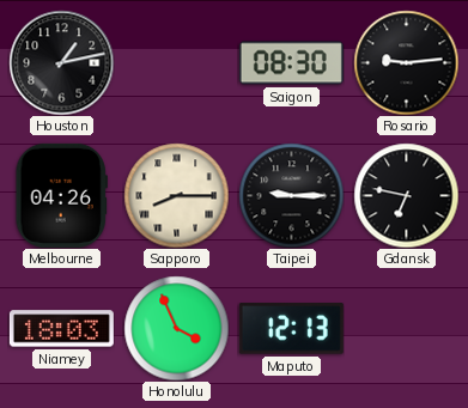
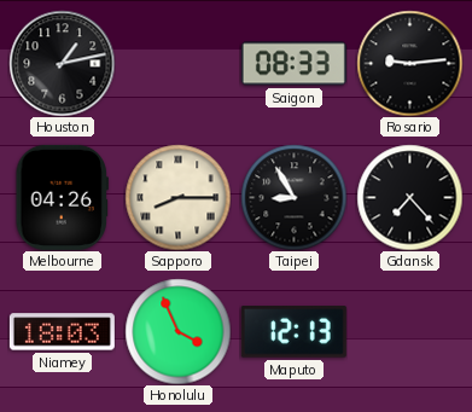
Saigon: 08:30 -> 08:33 (293, 64)
Taipei: 9:15 -> 8:55 (293, 197)
Gdansk: 6:47 -> 7:23 (409, 197)
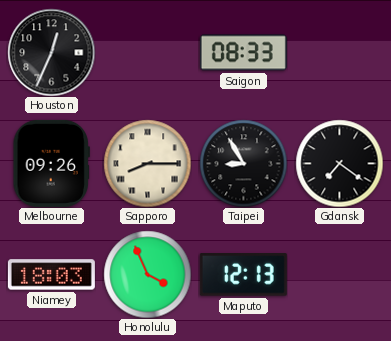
Houston: 1:13 -> 12:34 (51, 52)
Rosario: 9:14 -> none (409, 63)
Melbourne: 04:26 -> 09:26 (51, 163)
Gdansk: 7:23 -> 7:21 (339, 163)
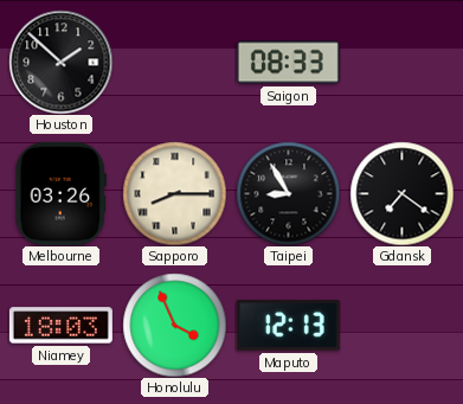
Houston: 12:34 -> 1:52 (60, 62)
Melbourne: 09:26 -> 03:26 (60, 193)
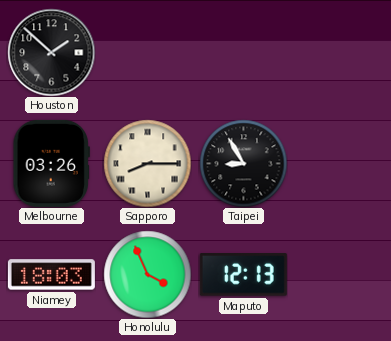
Saigon: 08:33 -> none (288, 63)
Gdansk: 7:21 -> none (401, 193)
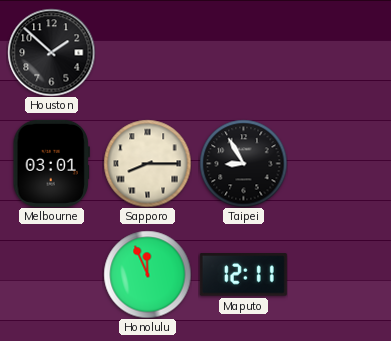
Melbourne: 03:26 -> 03:01 (51, 163)
Niamey: 18:03 -> none (51, 275)
Honolulu: 3:56 -> 11:56 (147, 274)
Maputo: 12:13 -> 12:11 (243, 275)
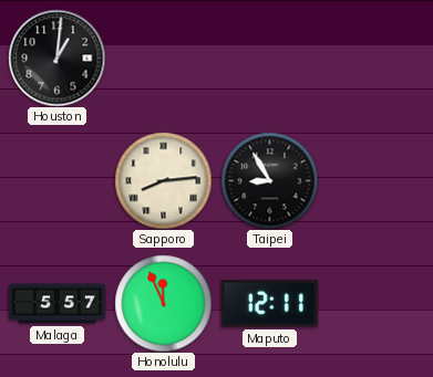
Houston: 1:52 -> 1:01 (56, 57)
Melbourne: 03:01 -> none (51, 163)
Sapporo: 8:15 -> 8:14 (163, 180)
Malaga: none -> 5:57 (56, 304)
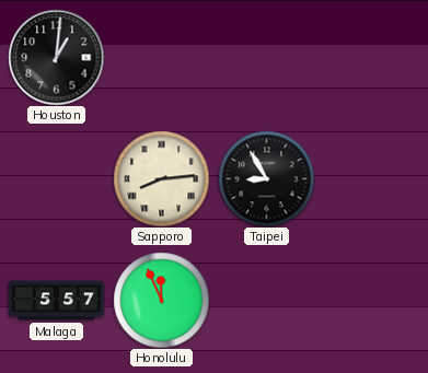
Maputo: 12:11 -> none (269, 304)
